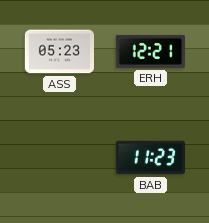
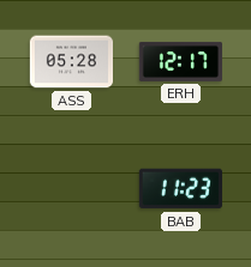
ASS: 05:23 -> 05:28 (71, 62)
ERH: 12:21 -> 12:17 (180, 61)
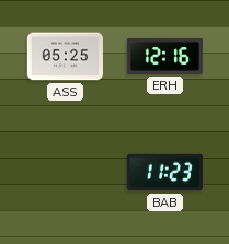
ASS: 05:28 -> 05:25 (65, 57)
ERH: 12:17 -> 12:16 (164, 56)
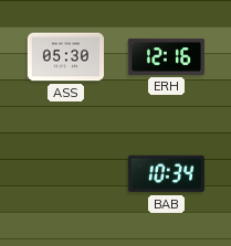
ASS: 05:25 -> 05:30 (65, 57)
BAB: 11:23 -> 10:34 (166, 174)
